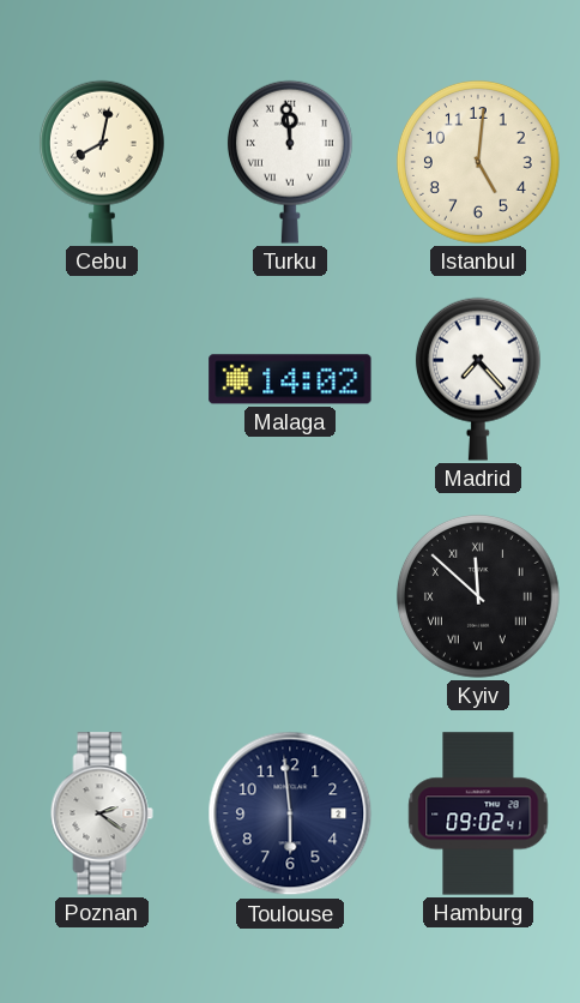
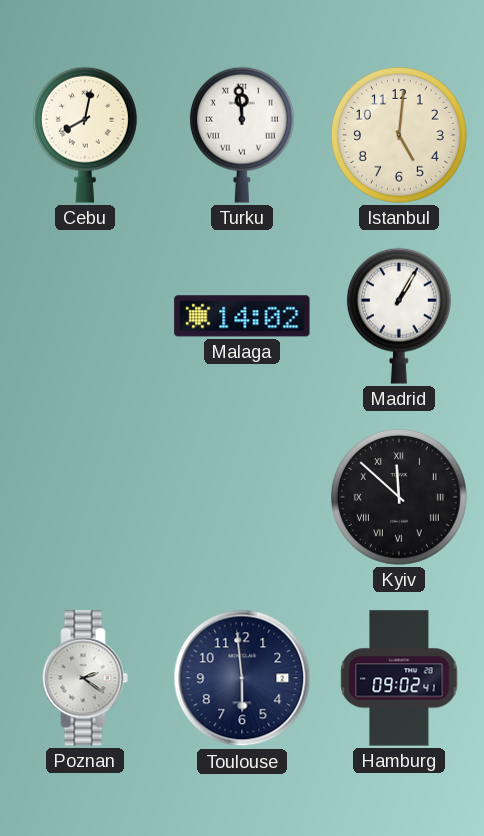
Madrid: 7:23 -> 1:05 (399, 316)
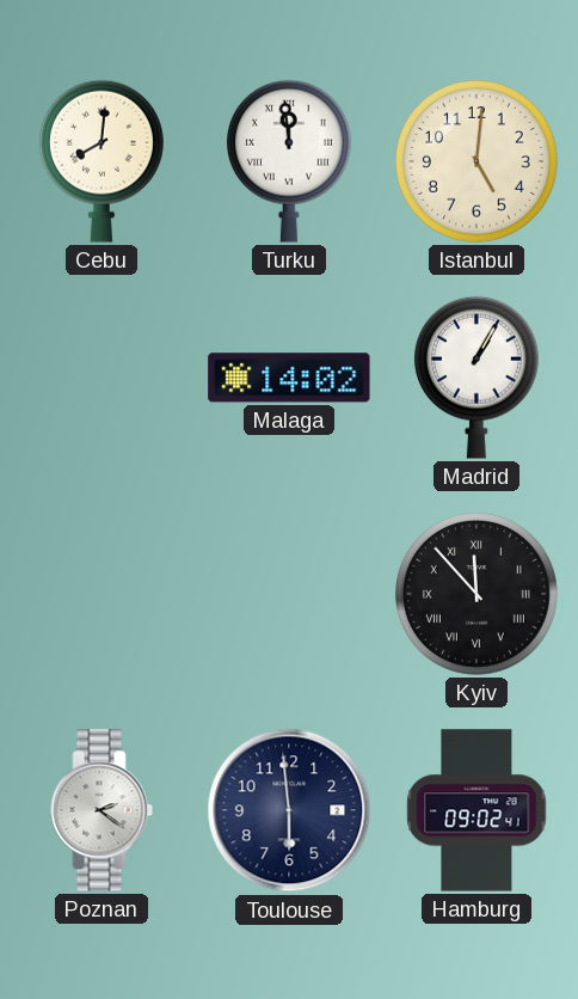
Cebu: 8:02 -> 8:01 (102, 161)
Kyiv: 11:52 -> 11:53 (476, 594)
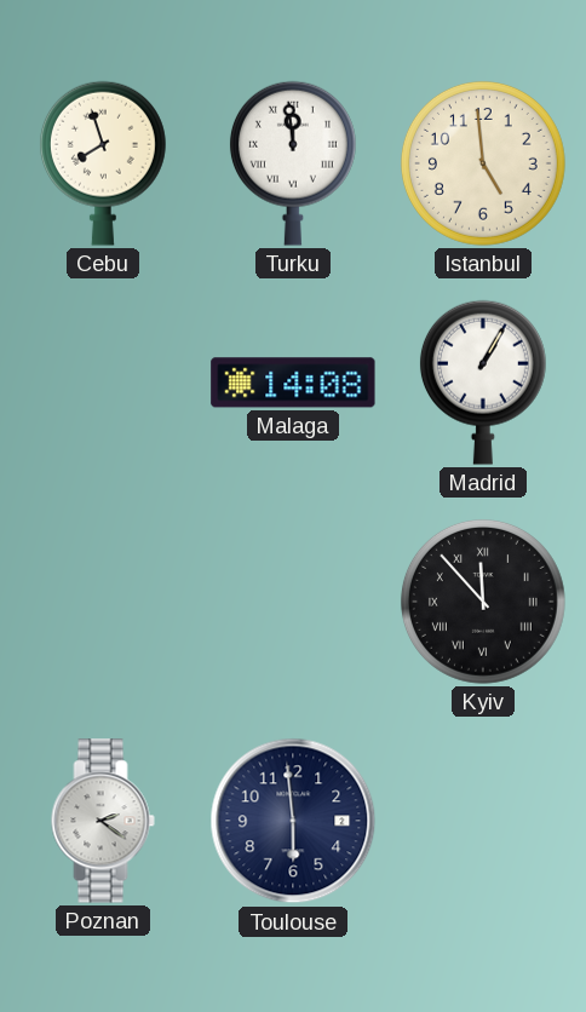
Cebu: 8:01 -> 7:57 (103, 163)
Istanbul: 5:01 -> 4:59 (483, 163)
Malaga: 14:02 -> 14:08 (293, 383)
Hamburg: 09:02 -> none (476, 810)
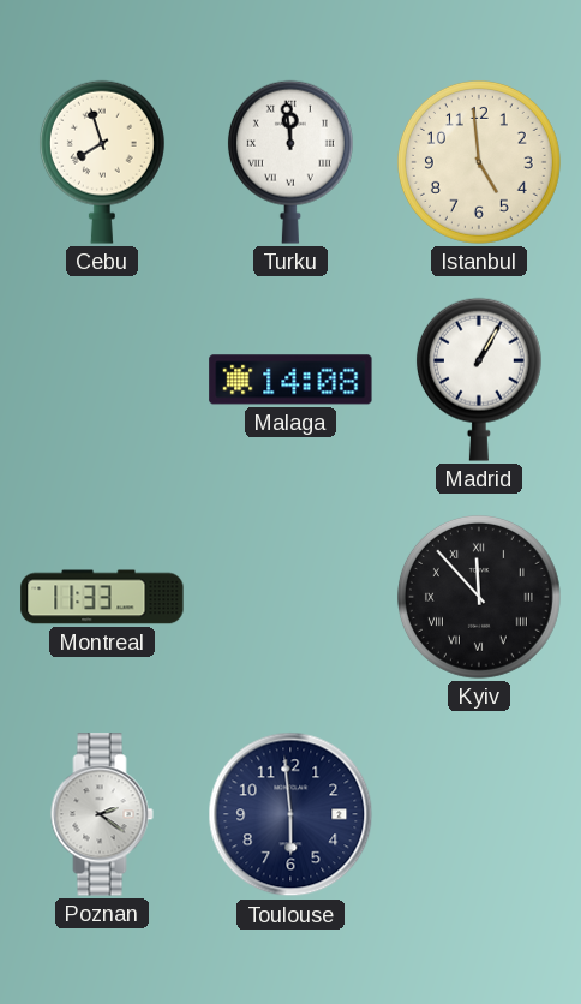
Montreal: none -> 11:33 (102, 597)
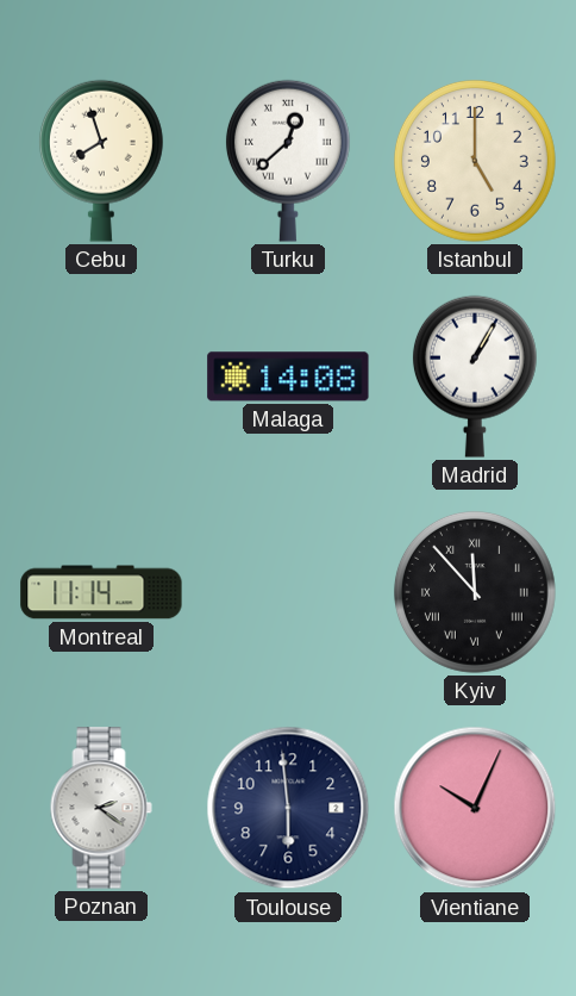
Turku: 11:59 -> 12:38 (288, 161)
Istanbul: 4:59 -> 5:00 (475, 161)
Montreal: 11:33 -> 11:14 (101, 592)
Vientiane: none -> 10:04 (475, 808)
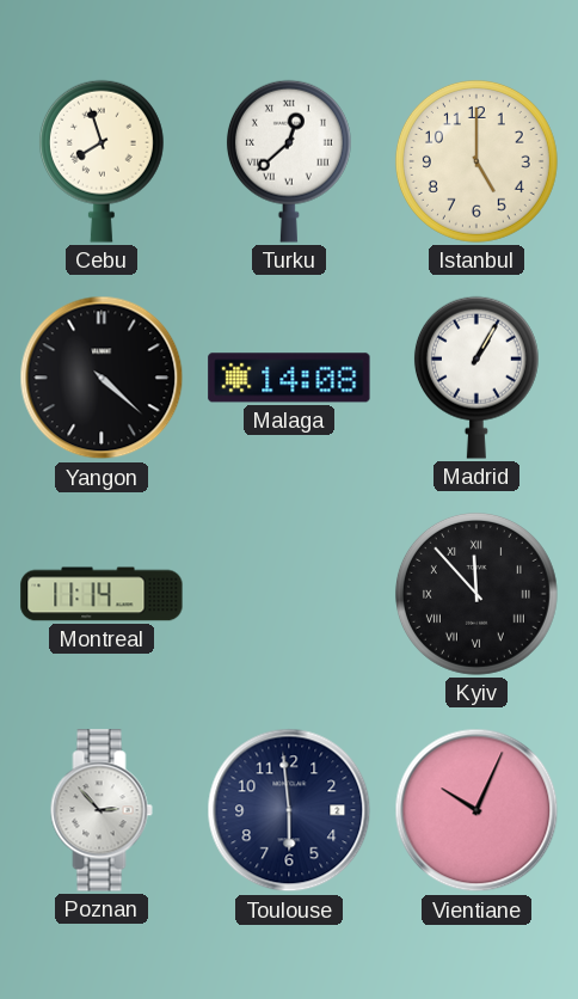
Yangon: none -> 4:22 (102, 378)
Poznan: 2:21 -> 2:53 (102, 810)
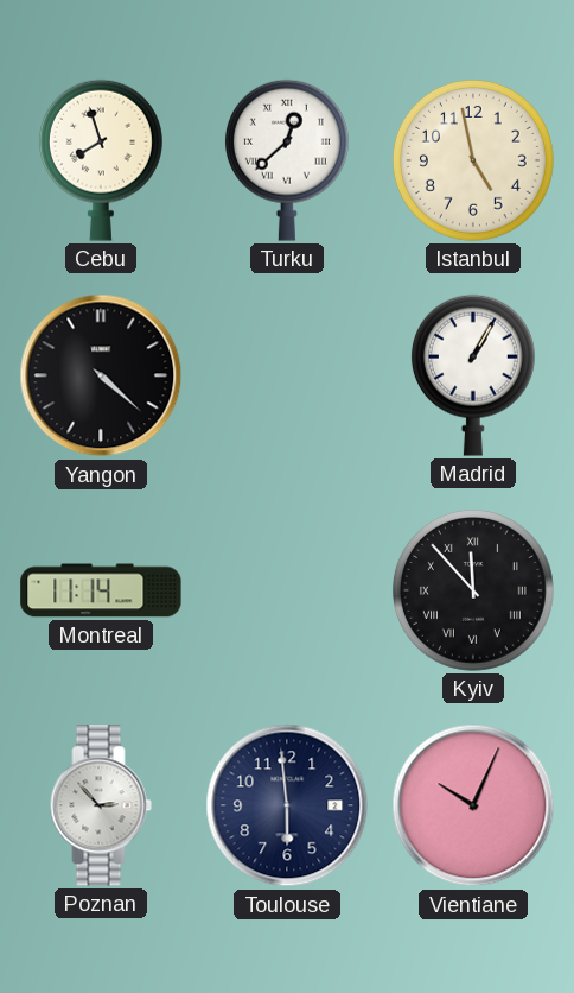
Istanbul: 5:00 -> 4:58 (473, 160)
Malaga: 14:08 -> none (289, 378)
